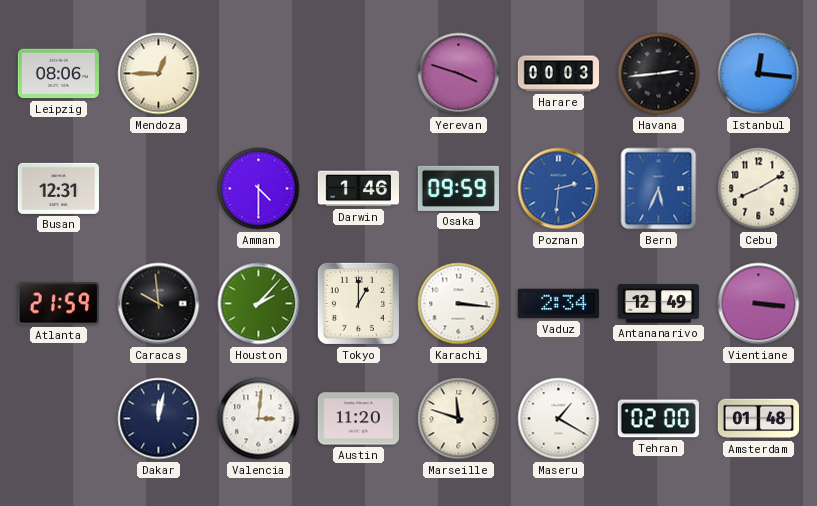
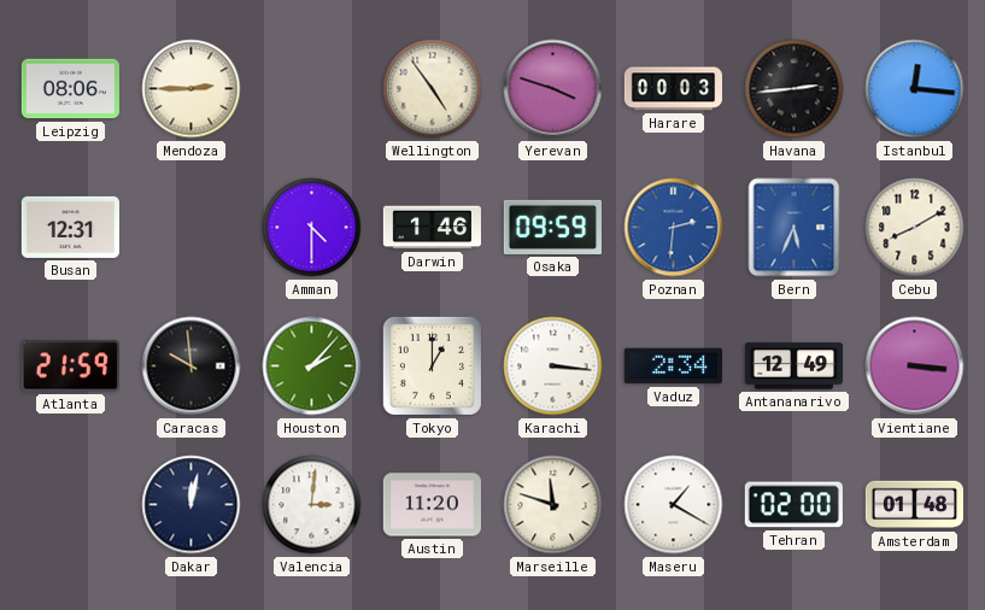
Mendoza: 12:45 -> 2:45 (192, 89)
Wellington: none -> 4:54 (433, 89)
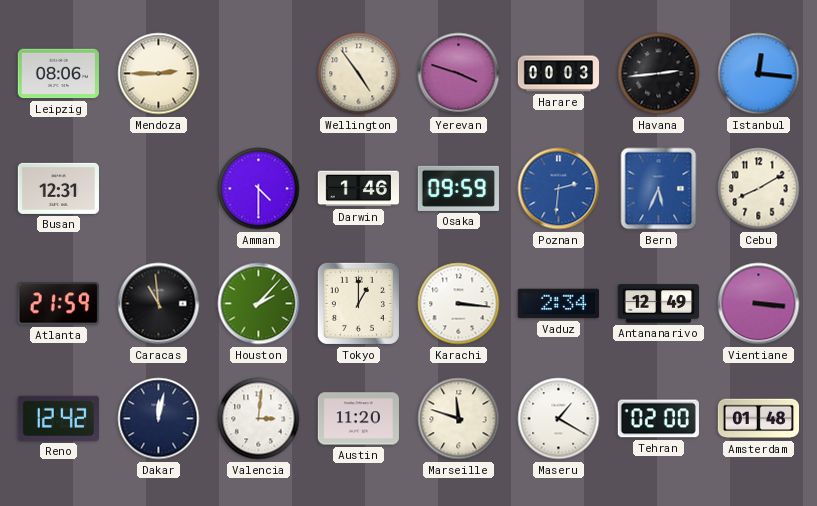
Caracas: 9:59 -> 10:59 (159, 304)
Reno: none -> 12:42 (58, 418)
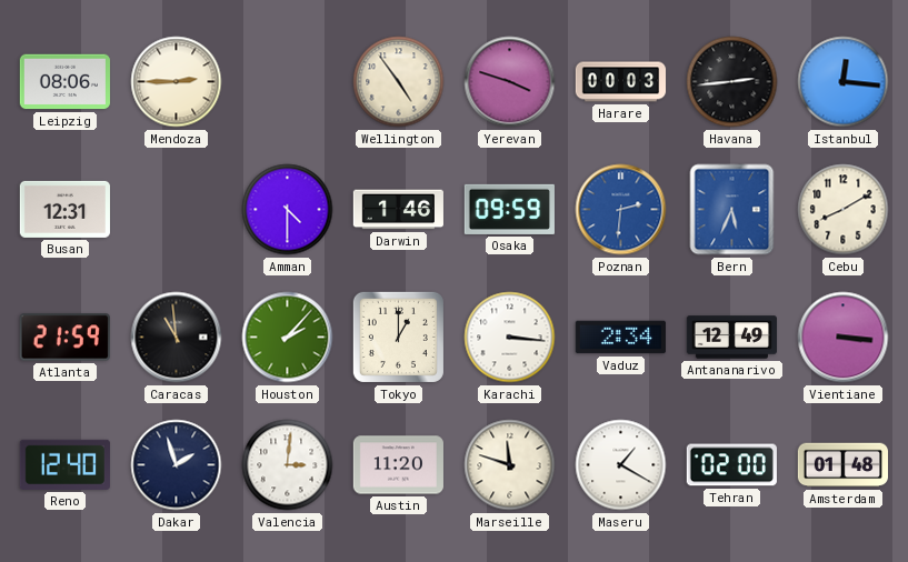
Reno: 12:42 -> 12:40 (64, 464)
Dakar: 12:02 -> 1:57 (177, 465)
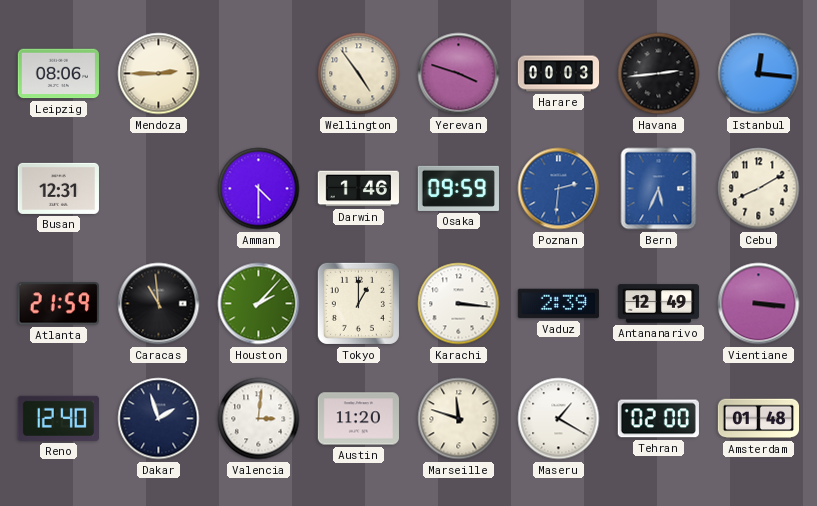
Vaduz: 2:34 -> 2:39 (558, 304)
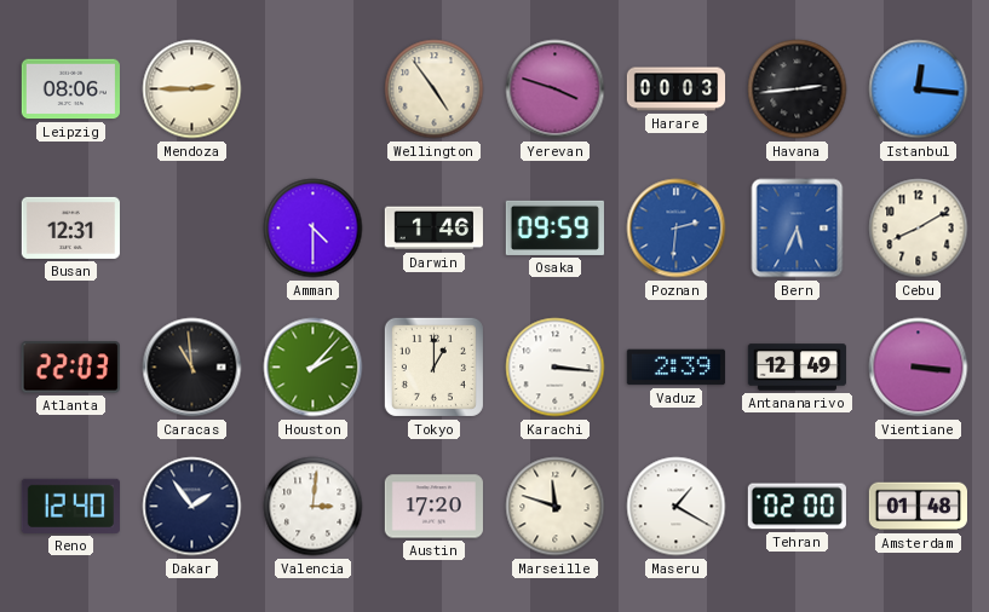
Atlanta: 21:59 -> 22:03 (70, 368)
Dakar: 1:57 -> 1:54 (192, 507)
Austin: 11:20 -> 17:20 (433, 507)
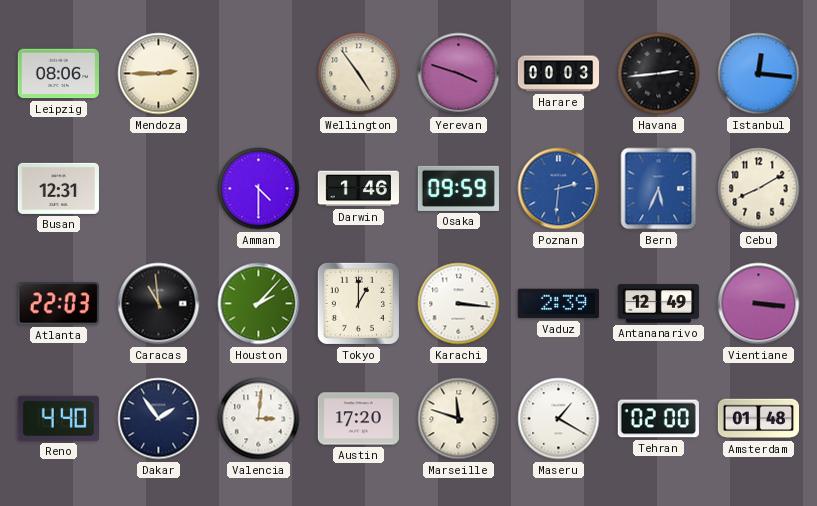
Reno: 12:40 -> 4:40 (58, 418)
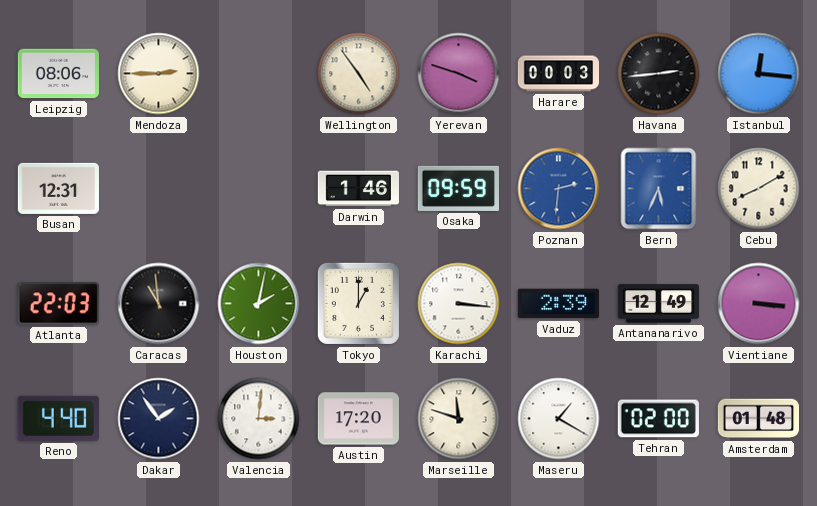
Amman: 4:30 -> none (259, 189)
Houston: 2:07 -> 2:02 (259, 304)
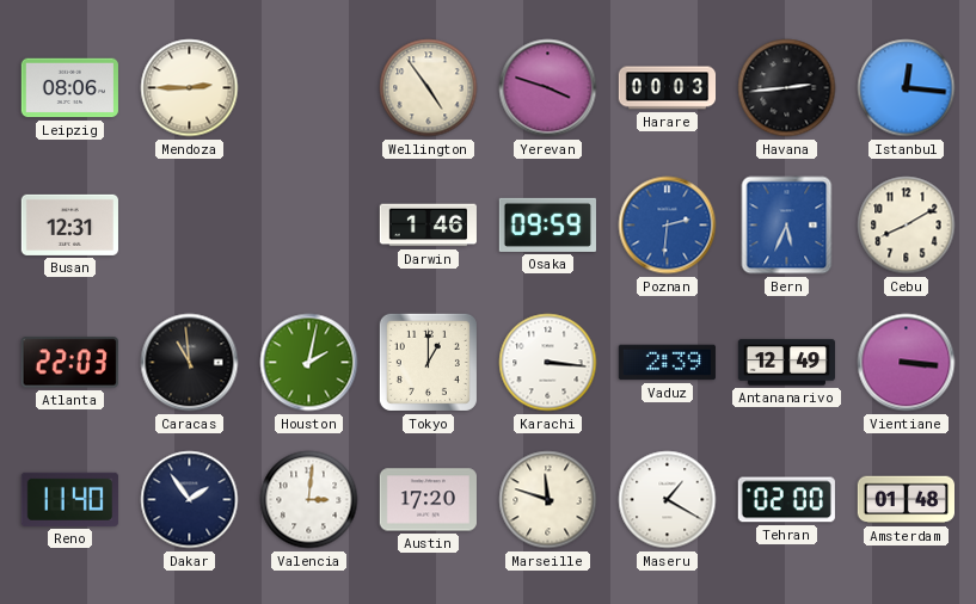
Reno: 4:40 -> 11:40 (69, 499)
